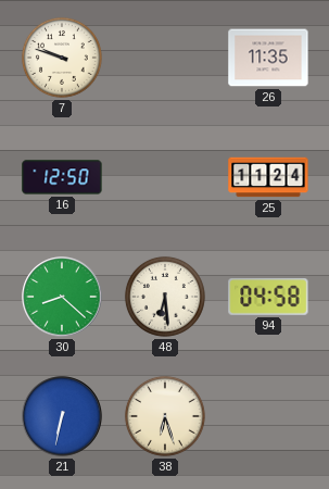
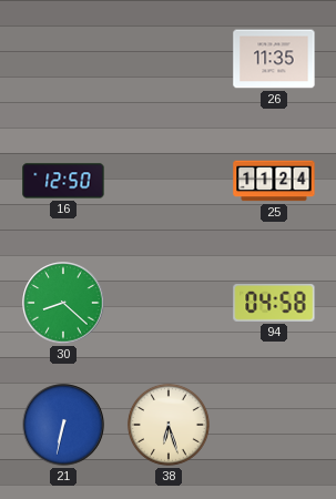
7: 9:48 -> none (62, 58)
48: 6:29 -> none (165, 297)
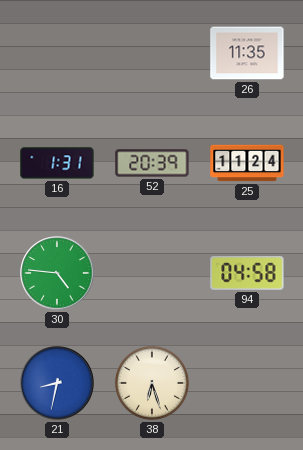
16: 12:50 -> 1:31 (57, 163)
52: none -> 20:39 (152, 163)
30: 8:22 -> 4:46 (57, 273)
21: 6:32 -> 8:32 (57, 383)
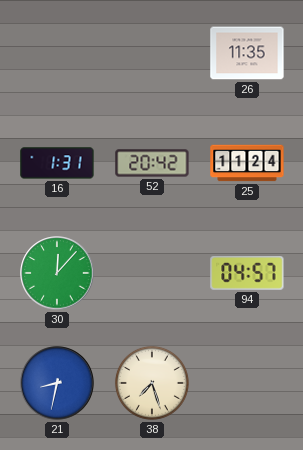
52: 20:39 -> 20:42 (152, 163)
30: 4:46 -> 12:07 (57, 273)
94: 04:58 -> 04:57 (247, 274)
38: 6:27 -> 7:27 (152, 383)
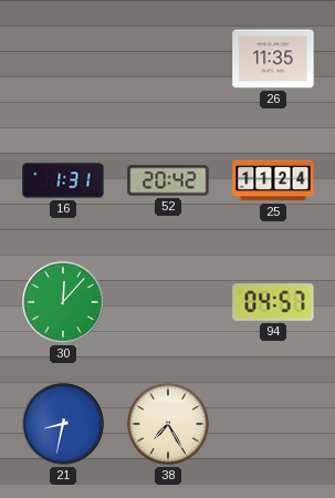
38: 7:27 -> 7:25 (168, 424)
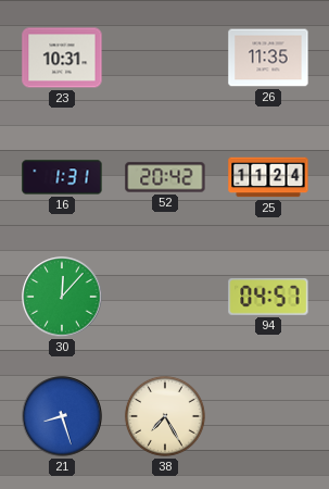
23: none -> 10:31 (62, 58)
21: 8:32 -> 8:27 (62, 416)
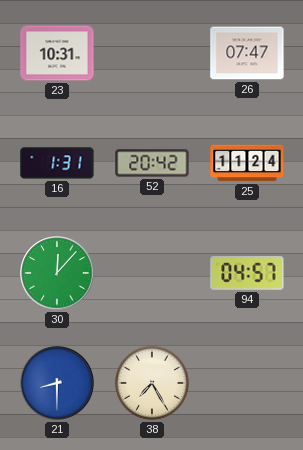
26: 11:35 -> 07:47 (247, 53)
21: 8:27 -> 8:30 (57, 383)
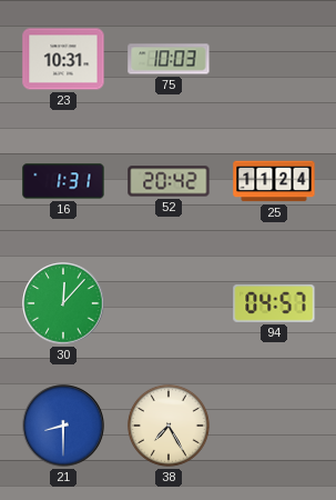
75: none -> 10:03 (169, 59)
26: 07:47 -> none (247, 53)
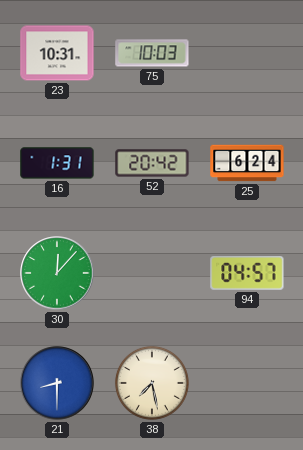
25: 11:24 -> 6:24 (247, 163)
38: 7:25 -> 7:28 (152, 383)
